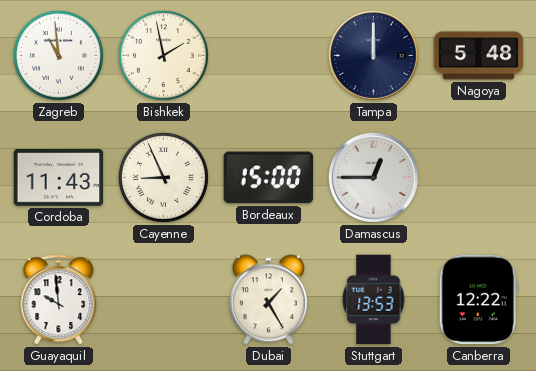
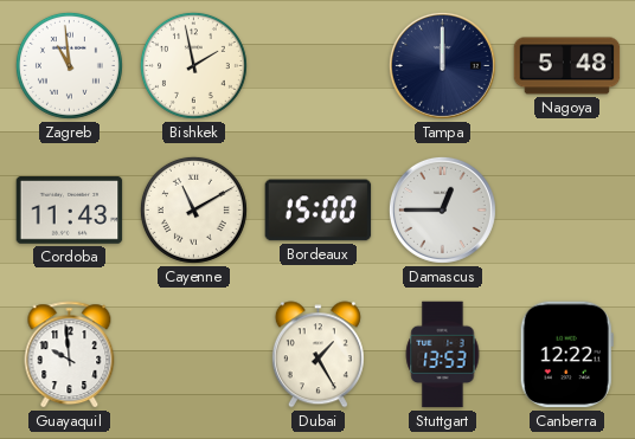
Cayenne: 8:56 -> 11:10 (193, 209)
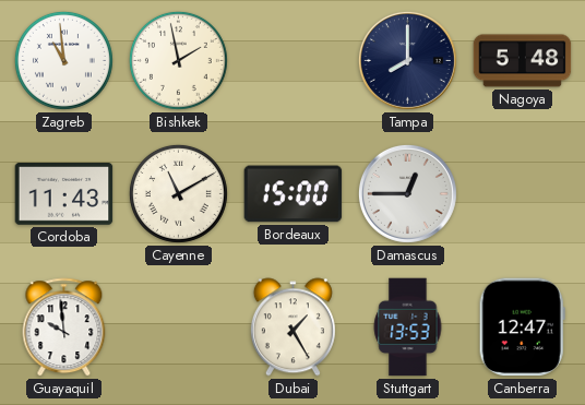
Tampa: 12:00 -> 8:00 (407, 60)
Canberra: 12:22 -> 12:47 (522, 327)
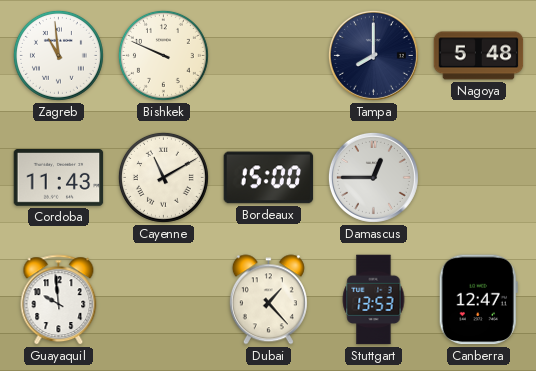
Bishkek: 1:58 -> 9:49 (163, 55)
Dubai: 1:25 -> 1:23 (268, 300)
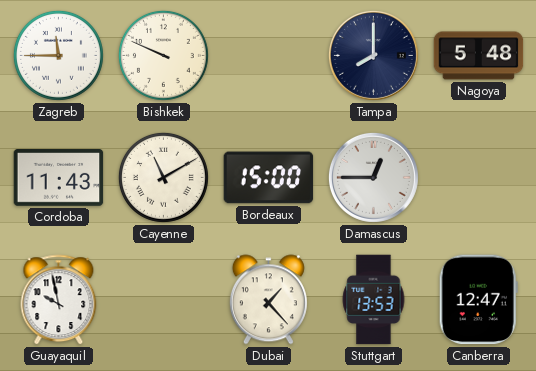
Zagreb: 10:59 -> 11:45 (58, 55)
Guayaquil: 9:59 -> 9:58 (59, 300)
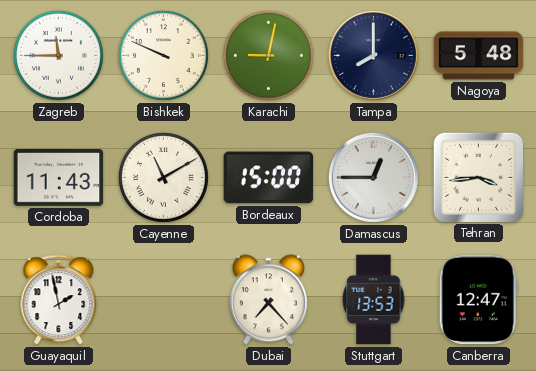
Karachi: none -> 9:02 (268, 55)
Tehran: none -> 3:44 (478, 177)
Guayaquil: 9:58 -> 1:58 (59, 300)
Dubai: 1:23 -> 7:23 (268, 300)
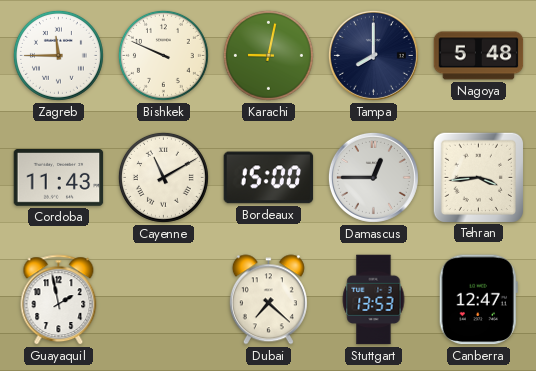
Dubai: 7:23 -> 7:22 (268, 300)
